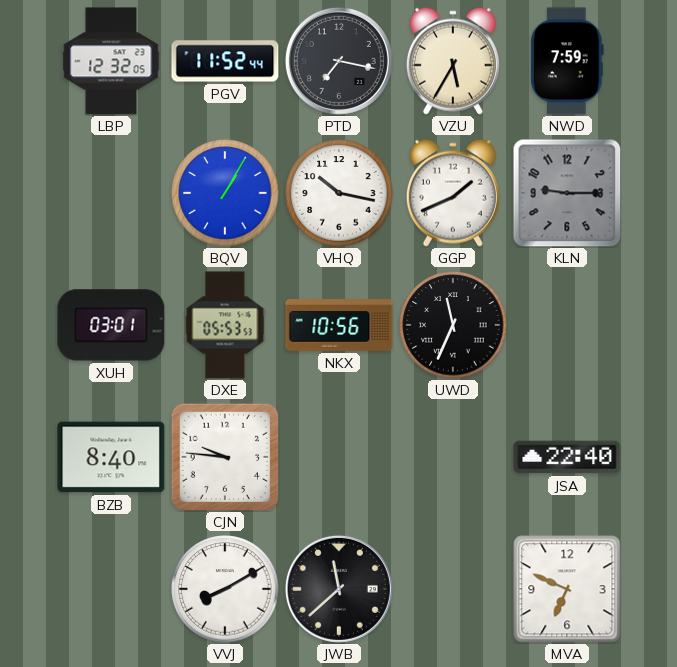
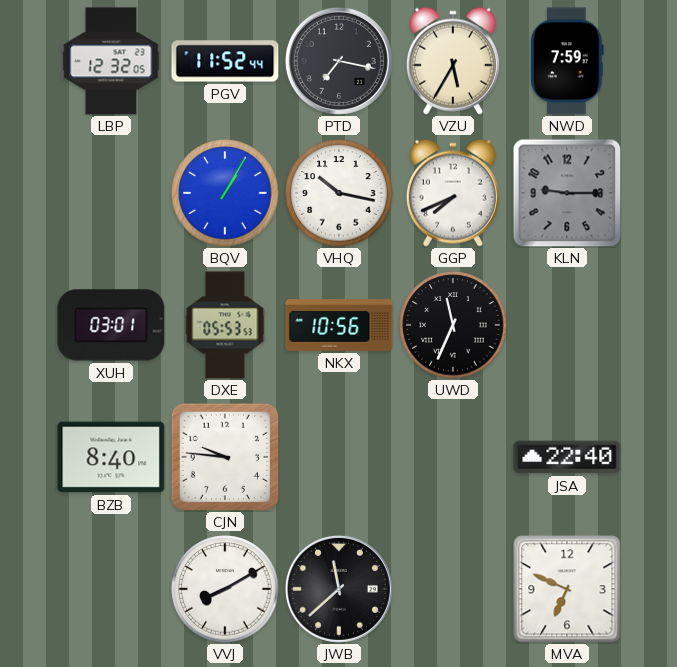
GGP: 1:41 -> 7:41 (453, 193)
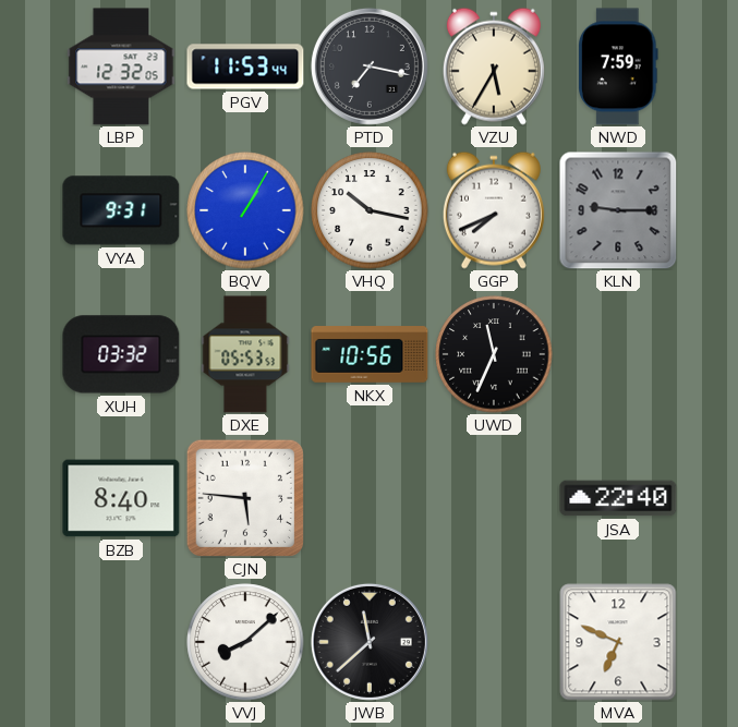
PGV: 11:52 -> 11:53 (245, 66)
VYA: none -> 9:31 (121, 210)
XUH: 03:01 -> 03:32 (121, 354)
CJN: 9:46 -> 5:46 (245, 498)
VVJ: 8:10 -> 8:08 (245, 642)
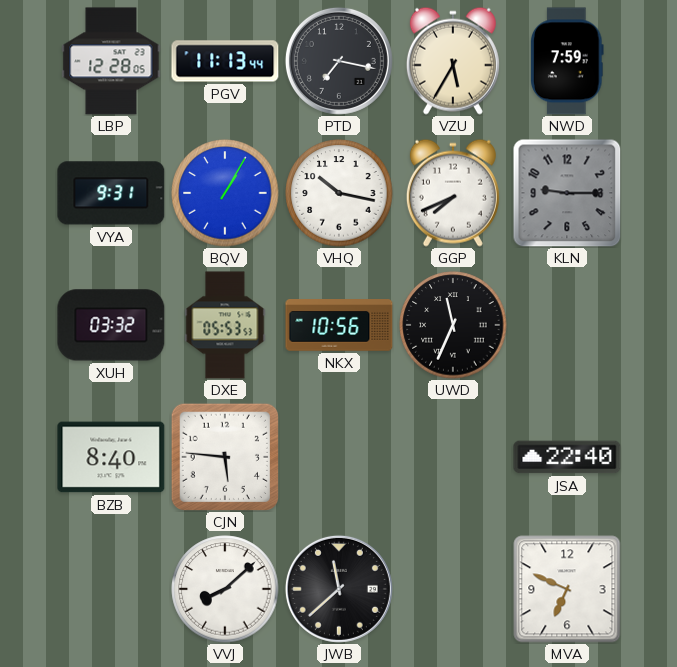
LBP: 12:32 -> 12:28 (111, 61)
PGV: 11:53 -> 11:13 (225, 61)
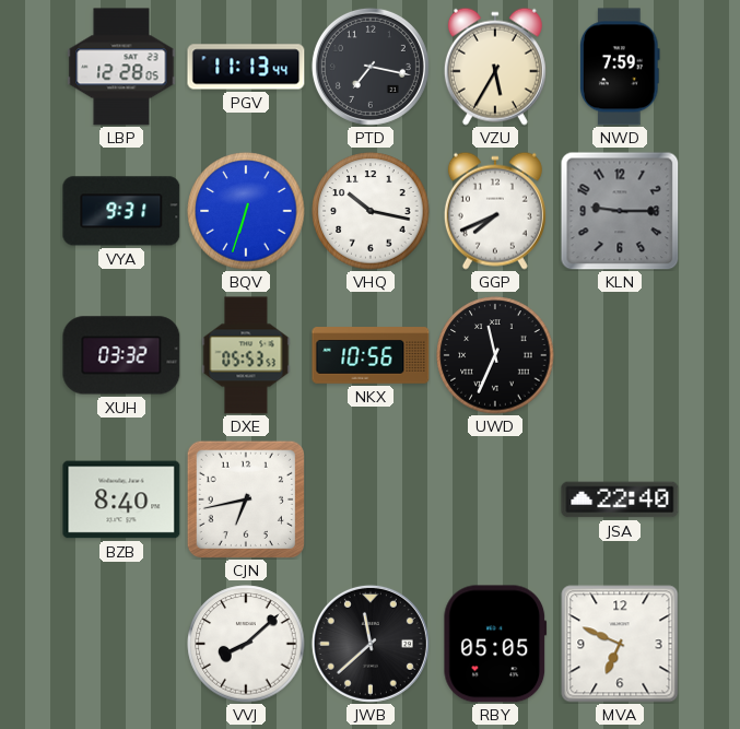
BQV: 1:05 -> 6:33 (246, 211)
CJN: 5:46 -> 6:43 (246, 499)
RBY: none -> 05:05 (495, 644)
